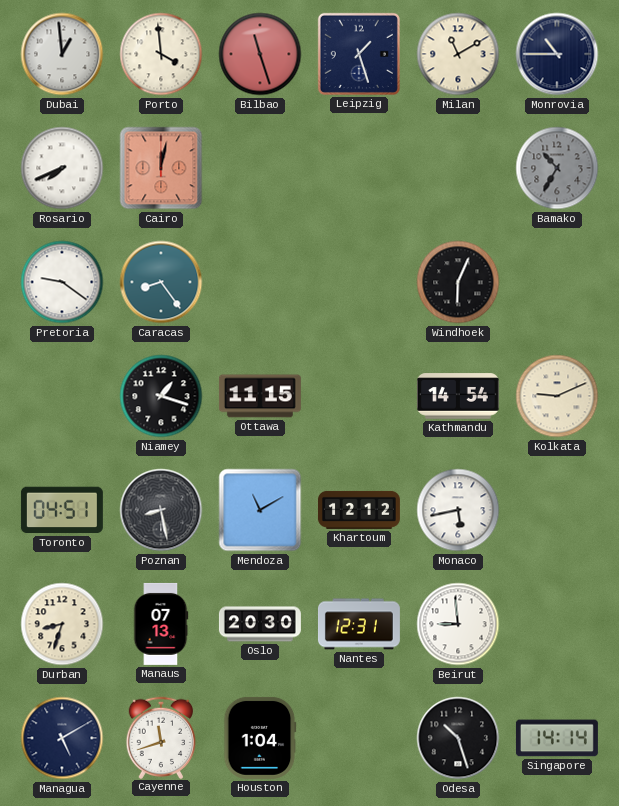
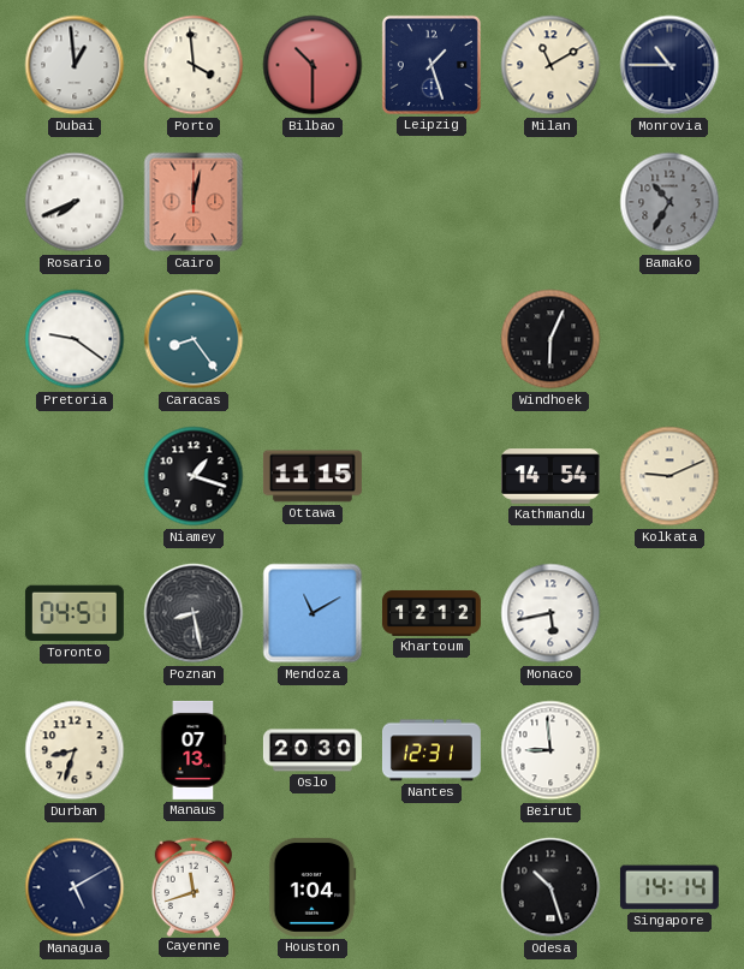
Bilbao: 11:27 -> 10:30 (313, 65)
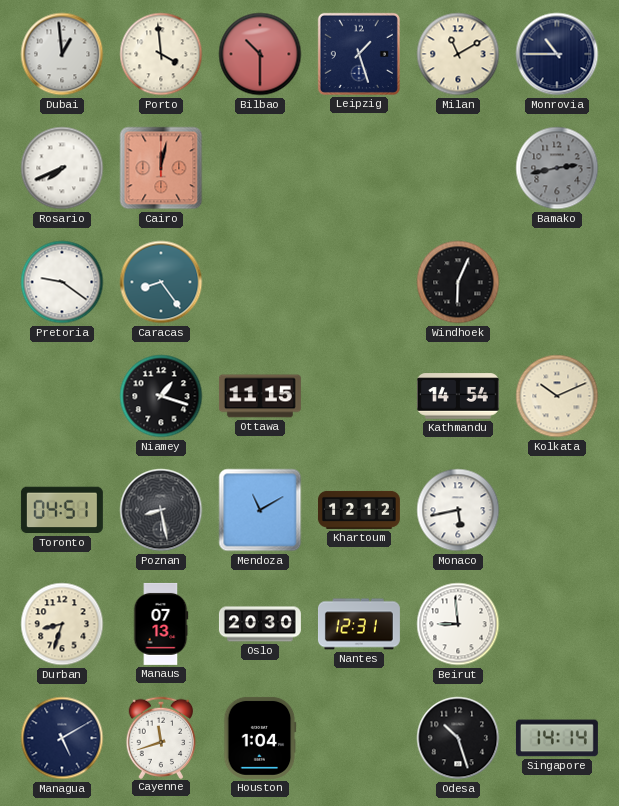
Bamako: 10:35 -> 2:43 (557, 168)
Kolkata: 9:11 -> 10:11 (557, 396)
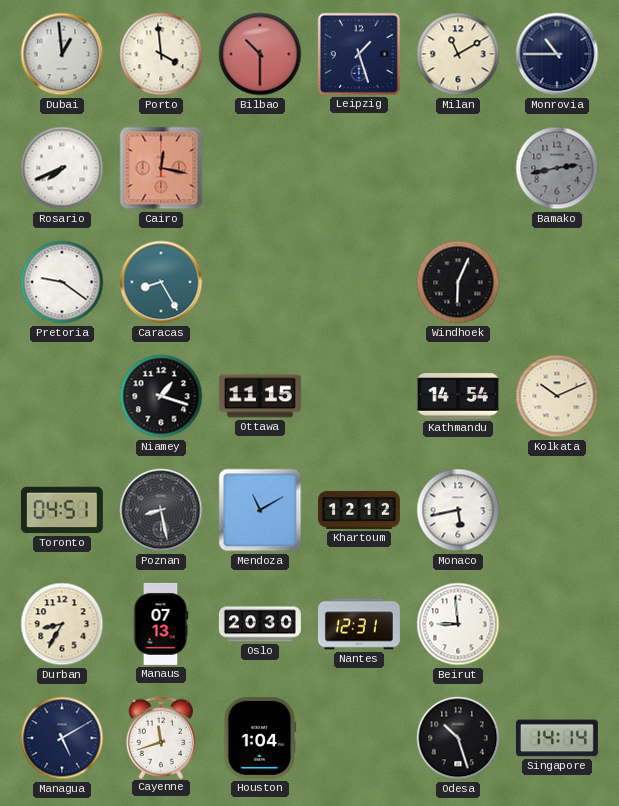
Cairo: 12:02 -> 12:17 (161, 168)
Caracas: 8:24 -> 8:25 (161, 282)
Durban: 8:33 -> 8:35 (62, 624)
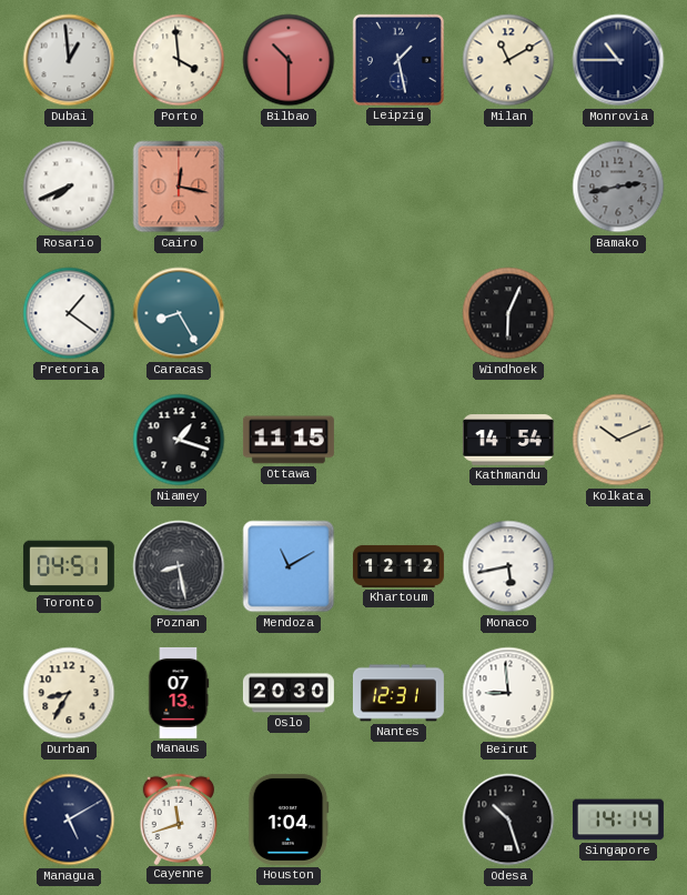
Leipzig: 1:27 -> 1:28 (398, 60)
Pretoria: 9:21 -> 1:21 (69, 313)
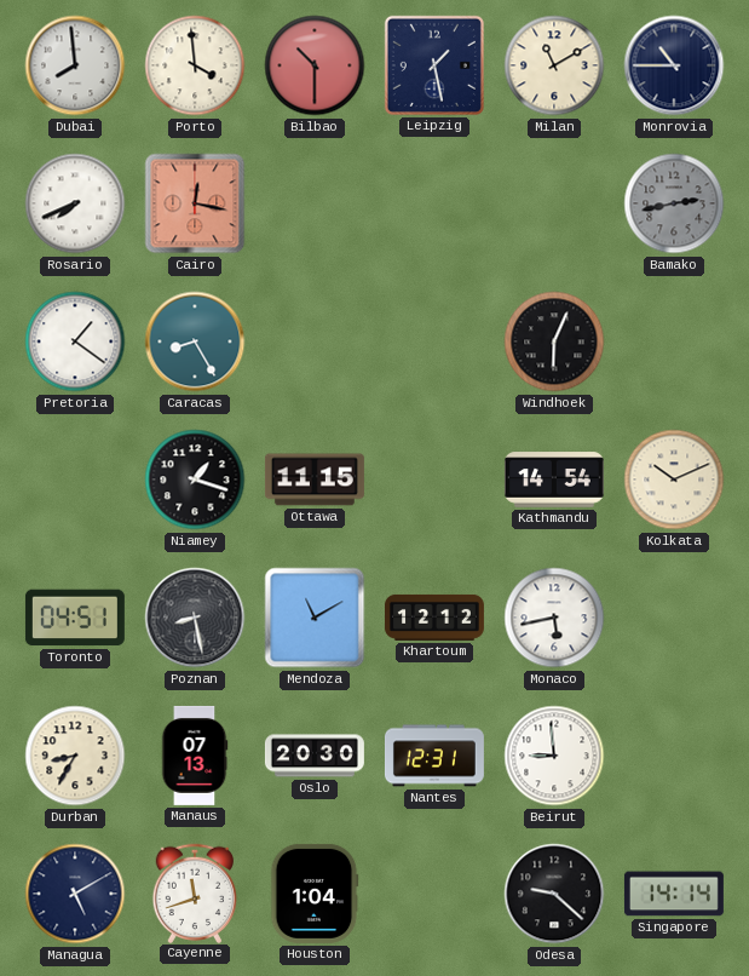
Dubai: 12:59 -> 7:59 (75, 65)
Odesa: 10:27 -> 9:22 (554, 894)
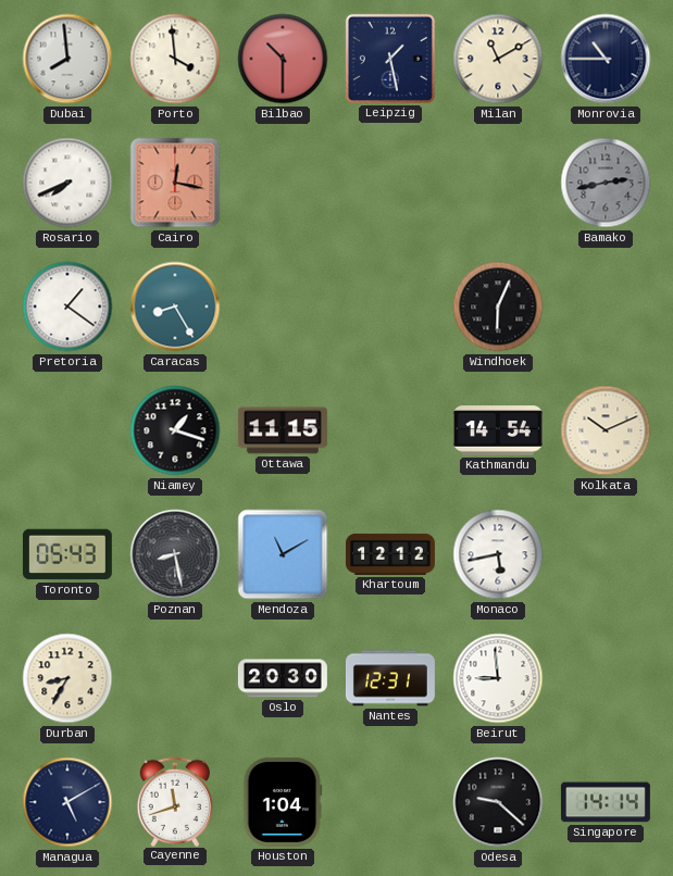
Toronto: 04:51 -> 05:43 (67, 554)
Manaus: 07:13 -> none (195, 756)
